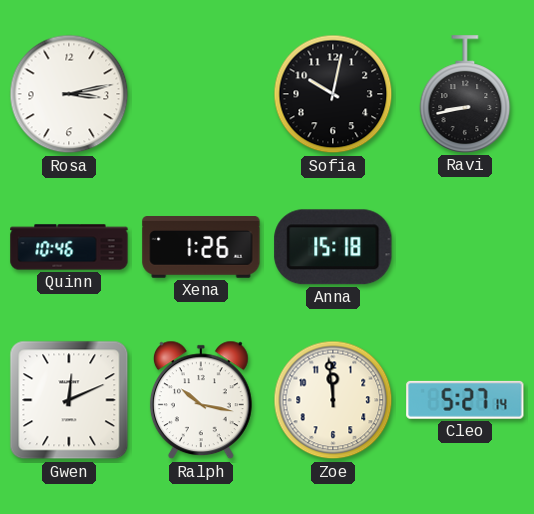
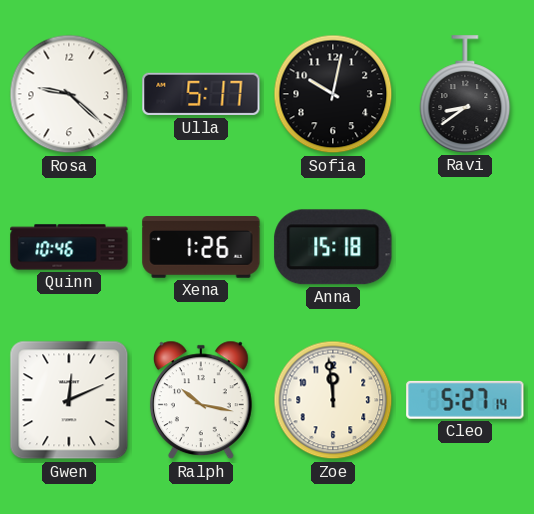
Rosa: 3:13 -> 9:22 (69, 94)
Ulla: none -> 5:17 (201, 94)
Ravi: 8:43 -> 8:39 (465, 94)
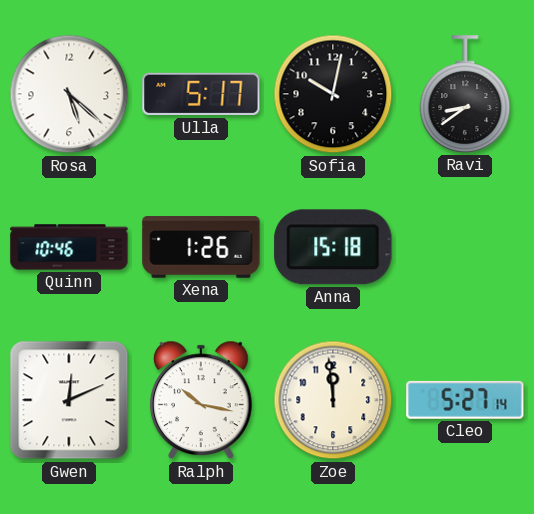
Rosa: 9:22 -> 5:22 (69, 94)
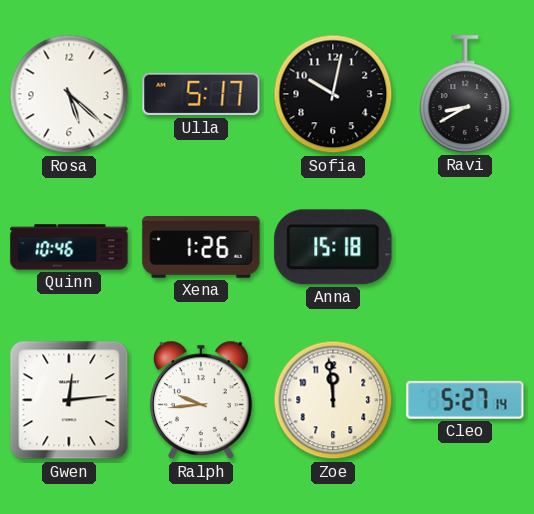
Ravi: 8:39 -> 8:40 (465, 94)
Gwen: 12:11 -> 12:14 (69, 400)
Ralph: 10:17 -> 9:44 (201, 400)
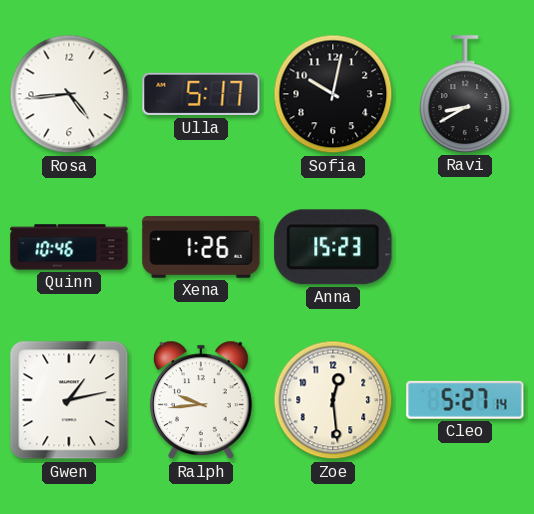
Rosa: 5:22 -> 4:44 (69, 94)
Anna: 15:18 -> 15:23 (333, 247)
Gwen: 12:14 -> 1:13 (69, 400)
Zoe: 11:59 -> 12:29 (333, 400)
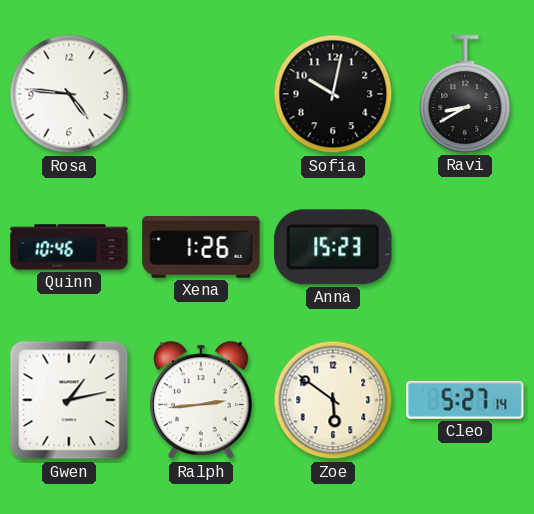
Rosa: 4:44 -> 4:46 (69, 94)
Ulla: 5:17 -> none (201, 94)
Ralph: 9:44 -> 2:44 (201, 400)
Zoe: 12:29 -> 5:51 (333, 400)
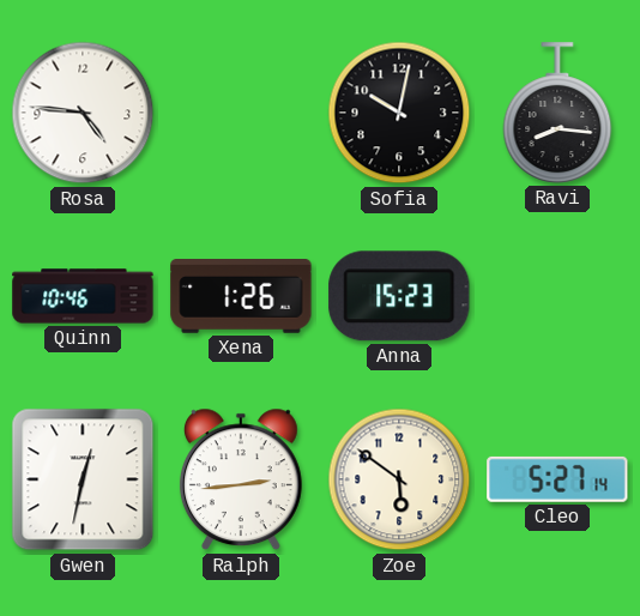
Ravi: 8:40 -> 8:16 (557, 113)
Gwen: 1:13 -> 12:32 (83, 479)
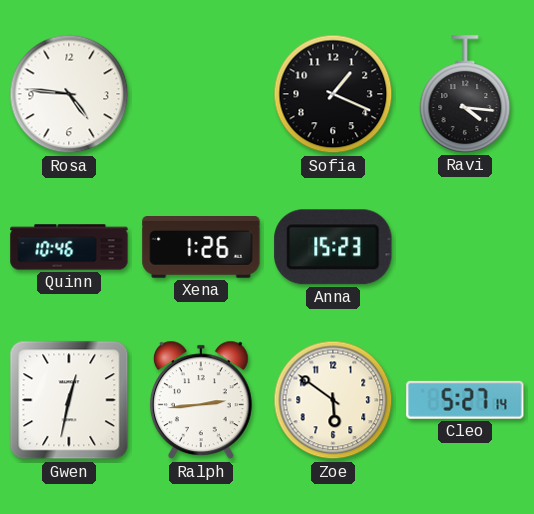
Sofia: 10:02 -> 1:19 (333, 94)
Ravi: 8:16 -> 4:16 (465, 94)
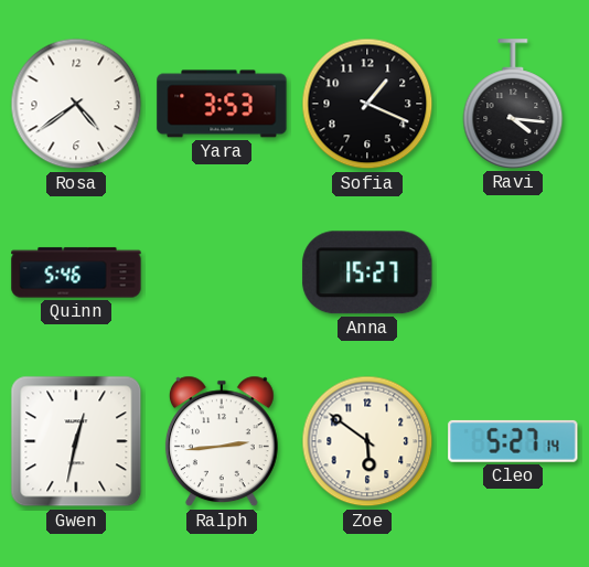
Rosa: 4:46 -> 4:39 (76, 104)
Yara: none -> 3:53 (222, 104)
Quinn: 10:46 -> 5:46 (76, 272)
Xena: 1:26 -> none (201, 248)
Anna: 15:23 -> 15:27 (367, 272)
